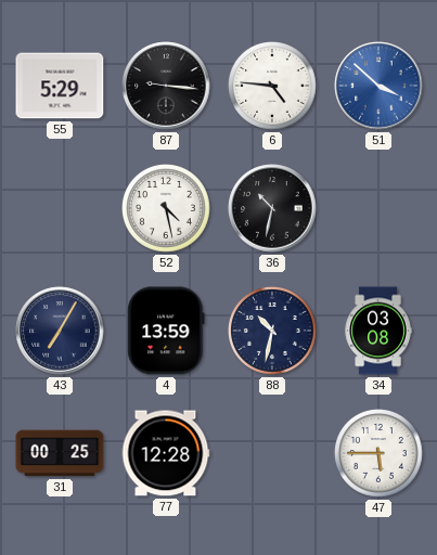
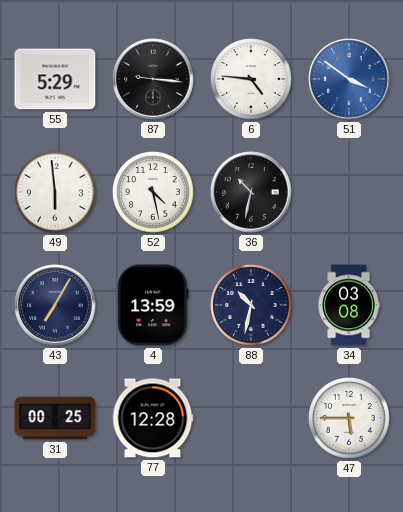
51: 3:52 -> 3:51 (349, 79)
49: none -> 5:59 (55, 192)
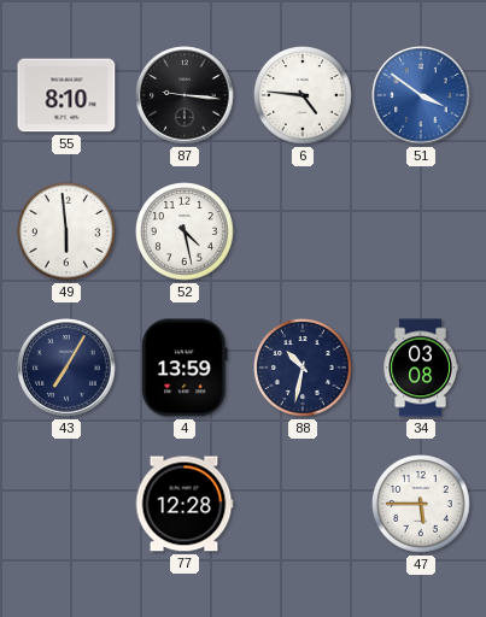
55: 5:29 -> 8:10 (66, 95)
36: 10:32 -> none (251, 192)
31: 00:25 -> none (55, 418)
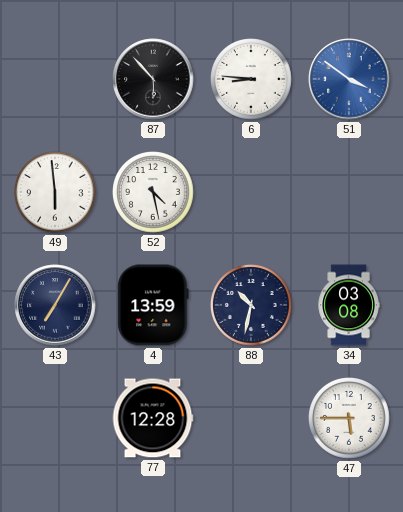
55: 8:10 -> none (66, 95)
87: 9:16 -> 5:53 (153, 79)
6: 4:46 -> 8:46 (251, 79)
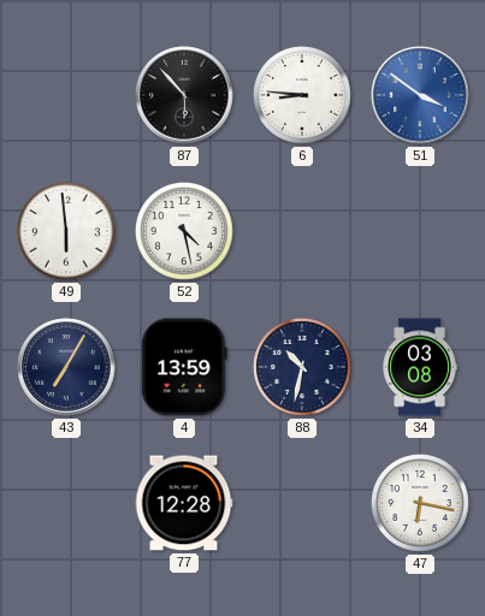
47: 5:45 -> 6:17 (420, 503)
